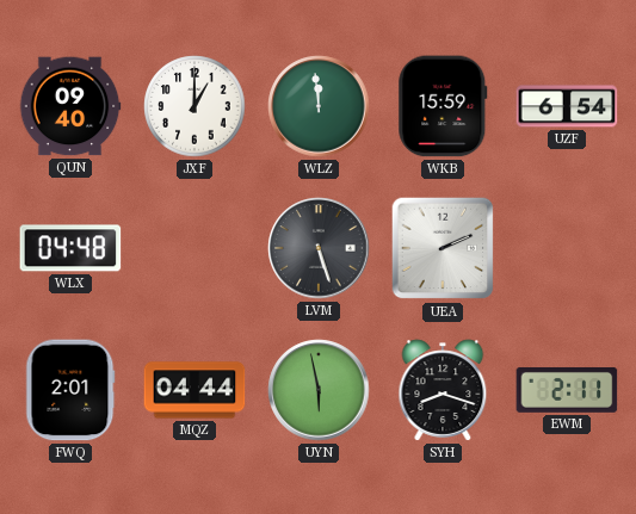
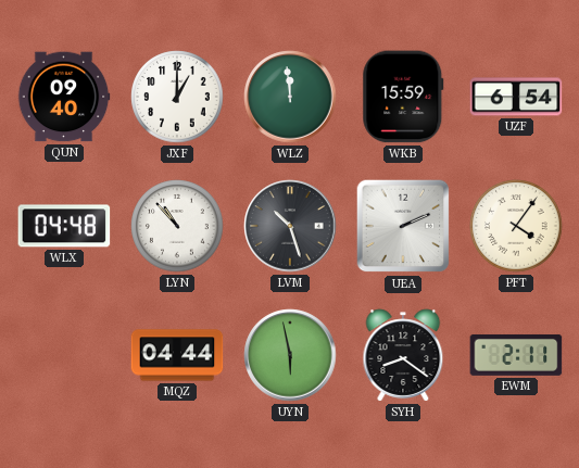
LYN: none -> 10:53 (177, 226)
LVM: 5:27 -> 10:27 (290, 226)
PFT: none -> 4:06 (516, 226)
FWQ: 2:01 -> none (70, 390)
SYH: 8:18 -> 8:21 (403, 355)
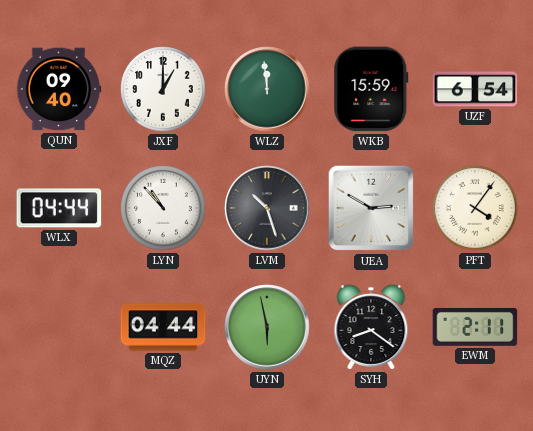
WLX: 04:48 -> 04:44 (59, 208)
UEA: 2:11 -> 2:50 (371, 208)
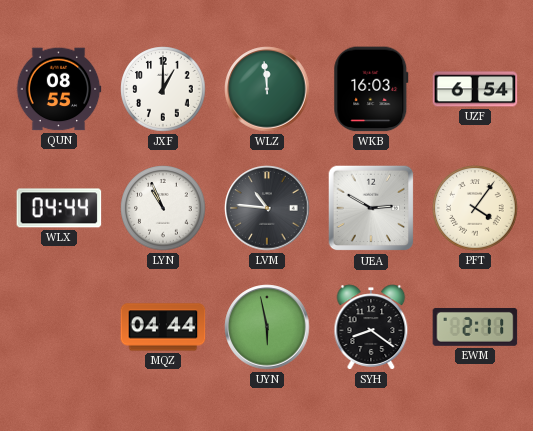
QUN: 09:40 -> 08:55 (59, 89)
WKB: 15:59 -> 16:03 (371, 89)
LYN: 10:53 -> 10:56 (163, 208)
LVM: 10:27 -> 10:46 (267, 208)
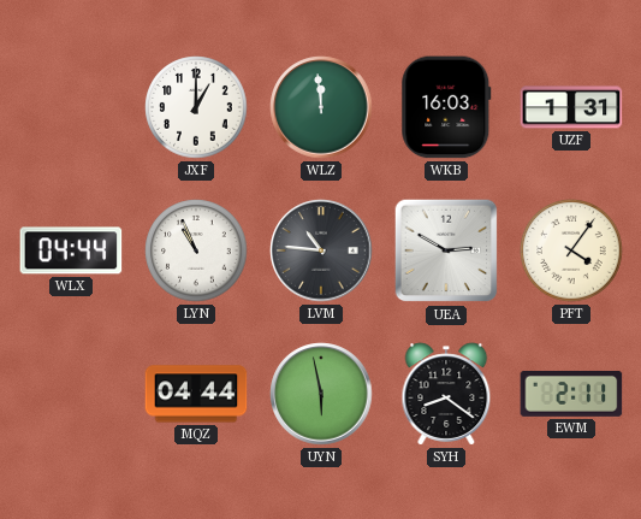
QUN: 08:55 -> none (59, 89)
UZF: 6:54 -> 1:31 (571, 107)
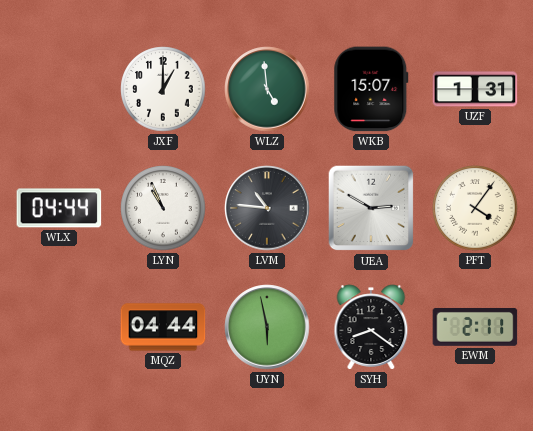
WLZ: 11:59 -> 4:59 (267, 89)
WKB: 16:03 -> 15:07 (371, 89)
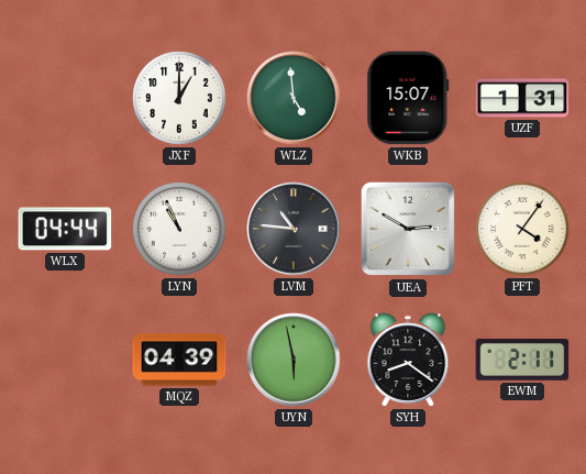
MQZ: 04:44 -> 04:39 (179, 360)
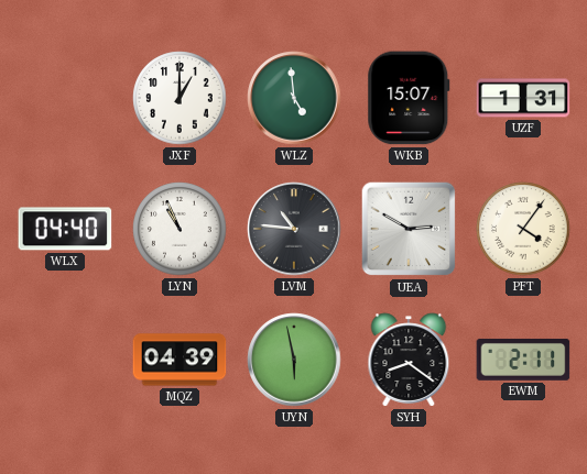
WLX: 04:44 -> 04:40 (65, 229)
